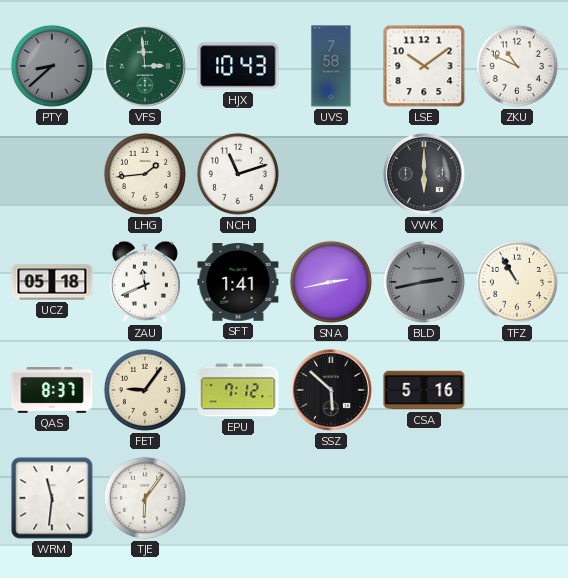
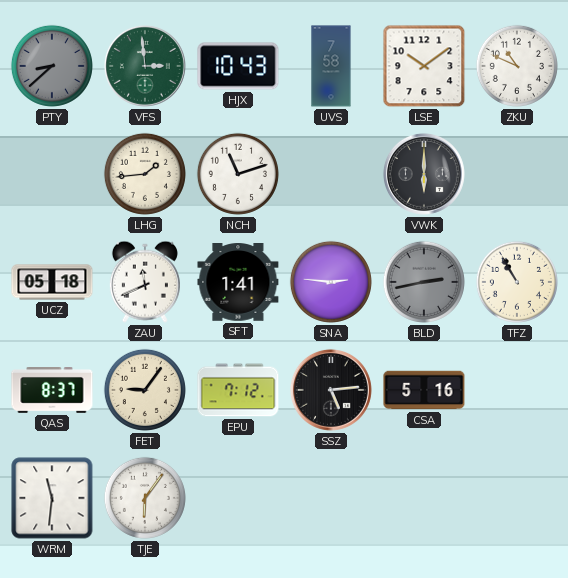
SNA: 2:43 -> 2:46 (331, 282)
SSZ: 5:52 -> 5:14 (331, 390)
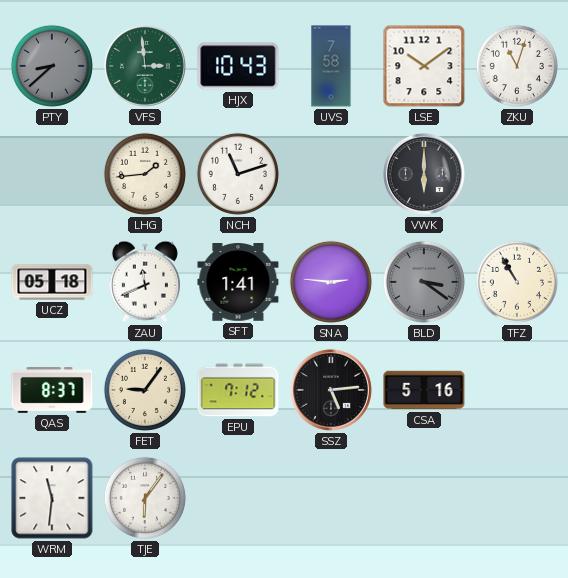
ZKU: 10:49 -> 11:03 (517, 66)
BLD: 2:43 -> 3:21 (424, 282)
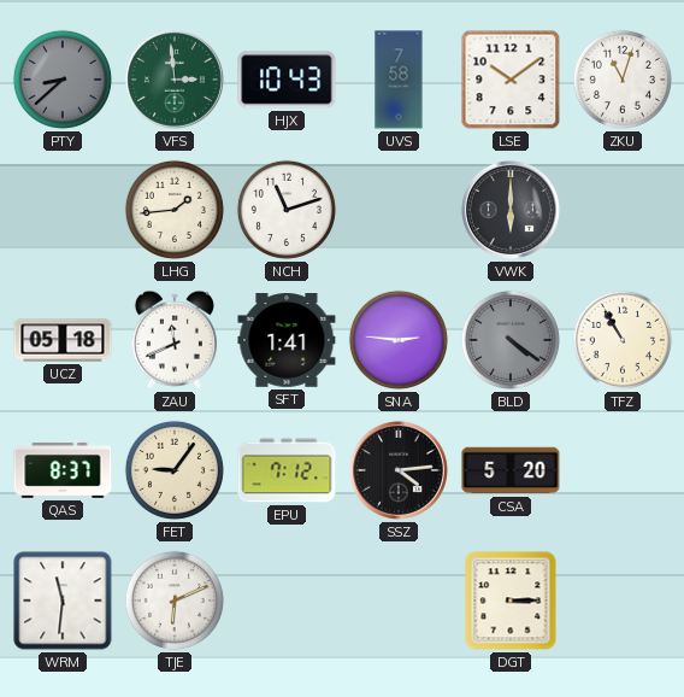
BLD: 3:21 -> 4:21 (511, 340)
SSZ: 5:14 -> 4:14 (399, 470)
CSA: 5:16 -> 5:20 (511, 470)
TJE: 6:06 -> 6:11 (175, 601)
DGT: none -> 3:15 (511, 601)
